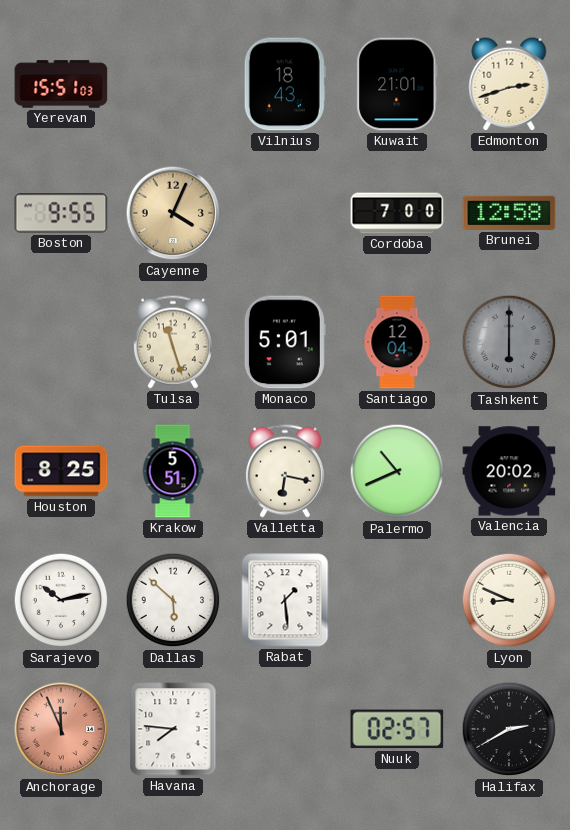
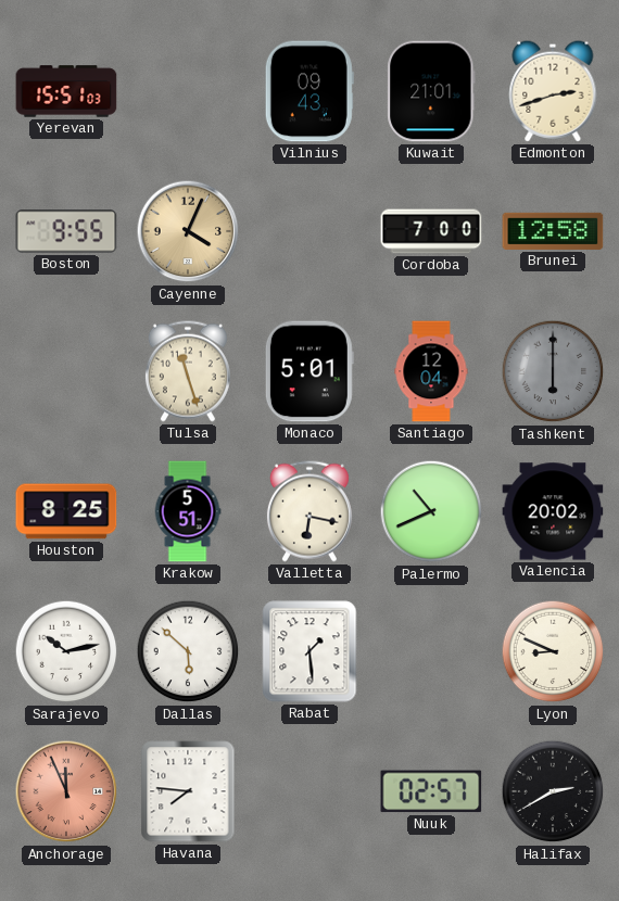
Vilnius: 18:43 -> 09:43 (309, 91)
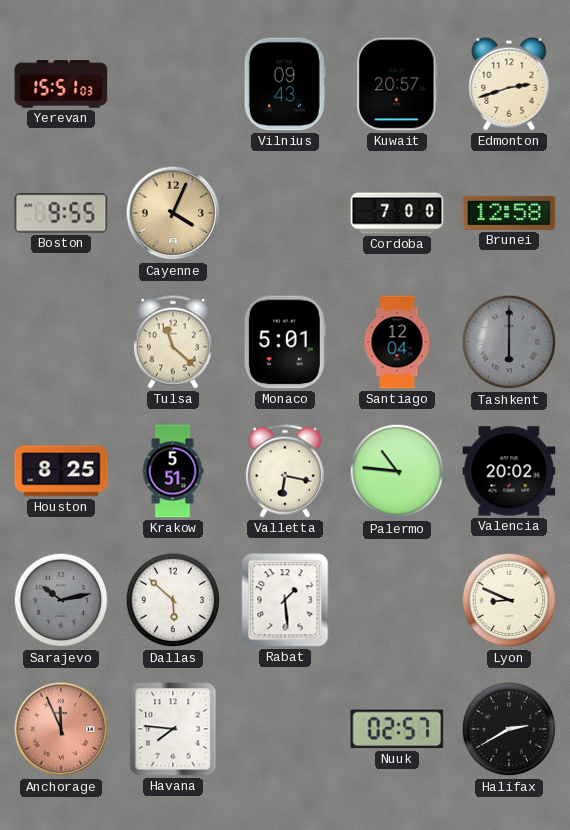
Kuwait: 21:01 -> 20:57 (397, 84)
Tulsa: 11:27 -> 11:22 (173, 342)
Palermo: 10:41 -> 10:46 (397, 471)
Sarajevo dial: white -> grey (61, 600)
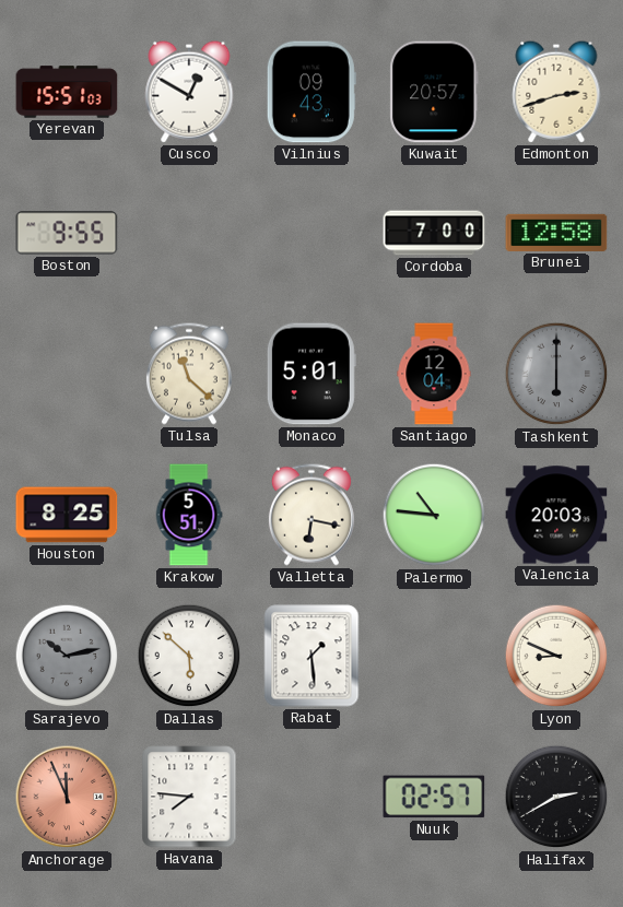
Cusco: none -> 12:50 (189, 92)
Cayenne: 4:04 -> none (173, 213)
Valencia: 20:02 -> 20:03 (556, 515)
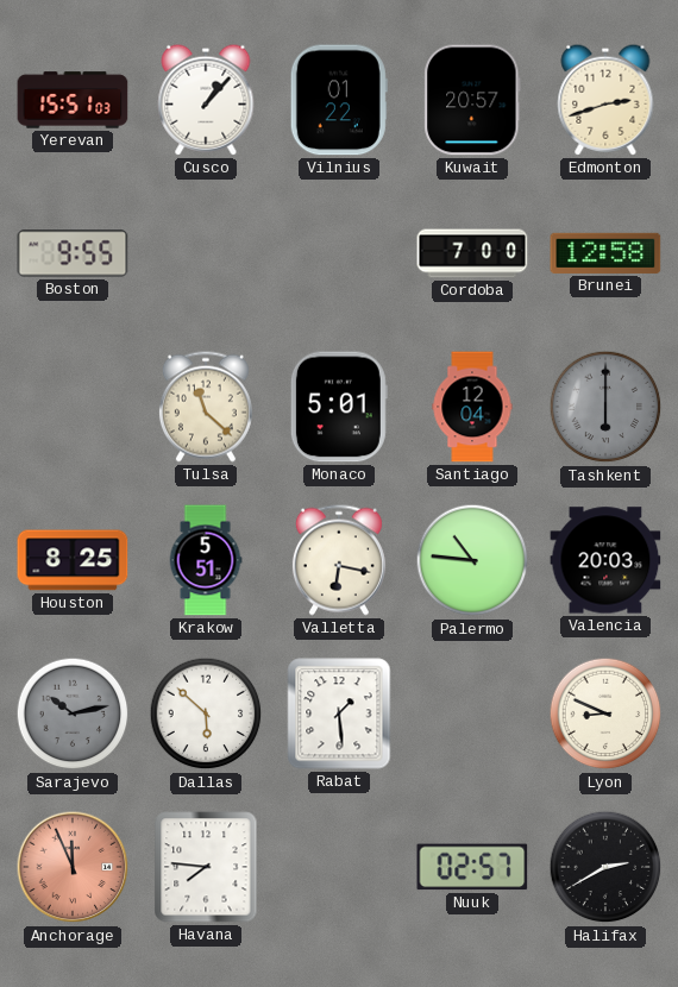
Cusco: 12:50 -> 1:07 (206, 100)
Vilnius: 09:43 -> 01:22 (339, 100)
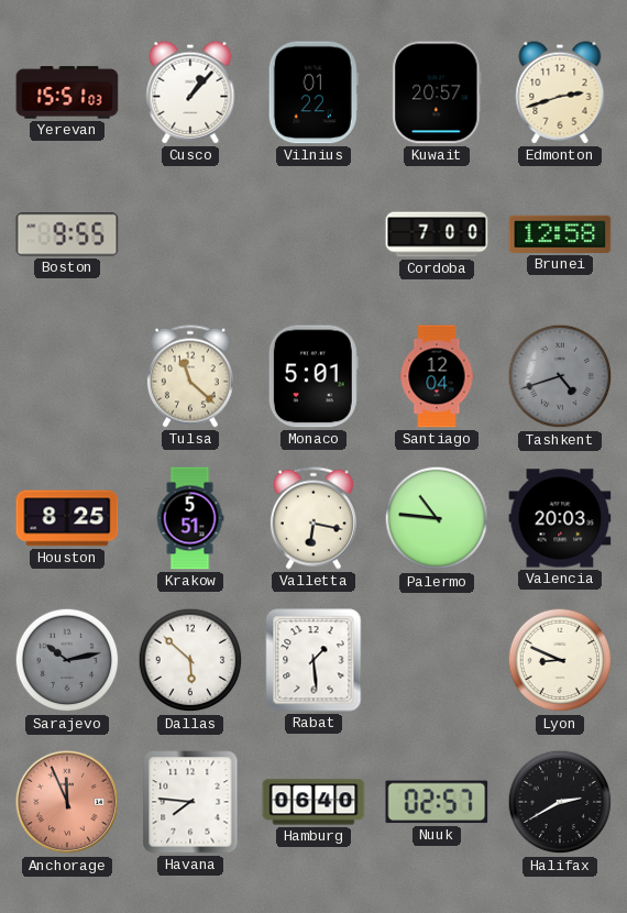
Tashkent: 6:00 -> 4:42 (560, 376)
Hamburg: none -> 06:40 (313, 802)
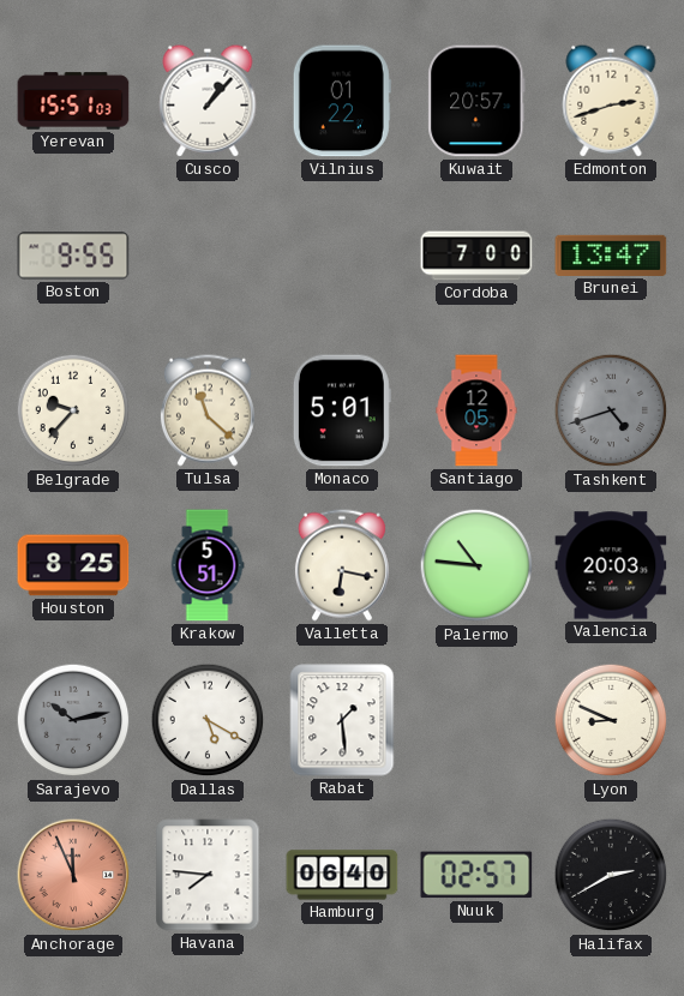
Brunei: 12:58 -> 13:47 (611, 256)
Belgrade: none -> 9:37 (73, 410)
Santiago: 12:04 -> 12:05 (476, 410)
Dallas: 5:52 -> 5:20 (208, 720)
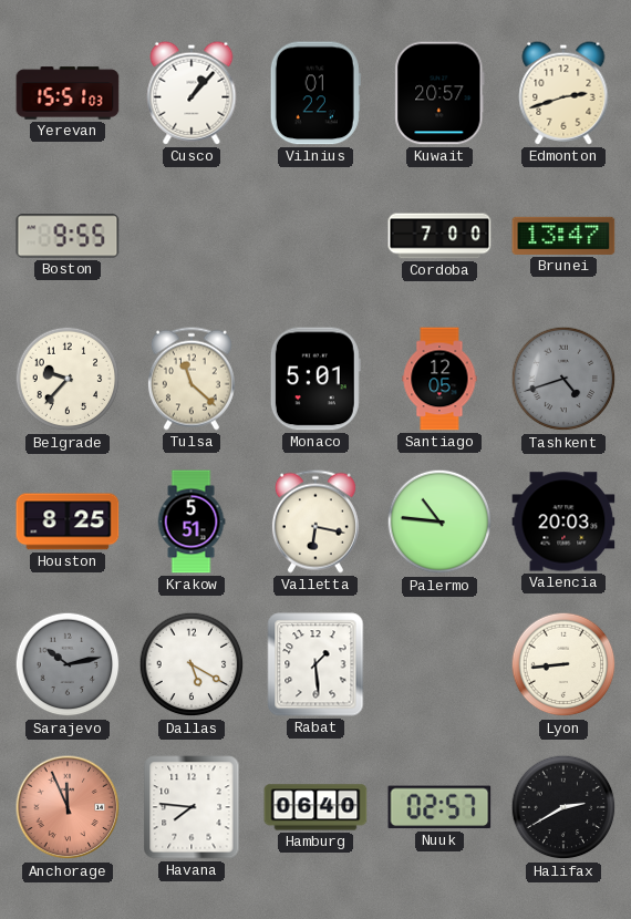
Lyon: 8:49 -> 8:44 (563, 664)
